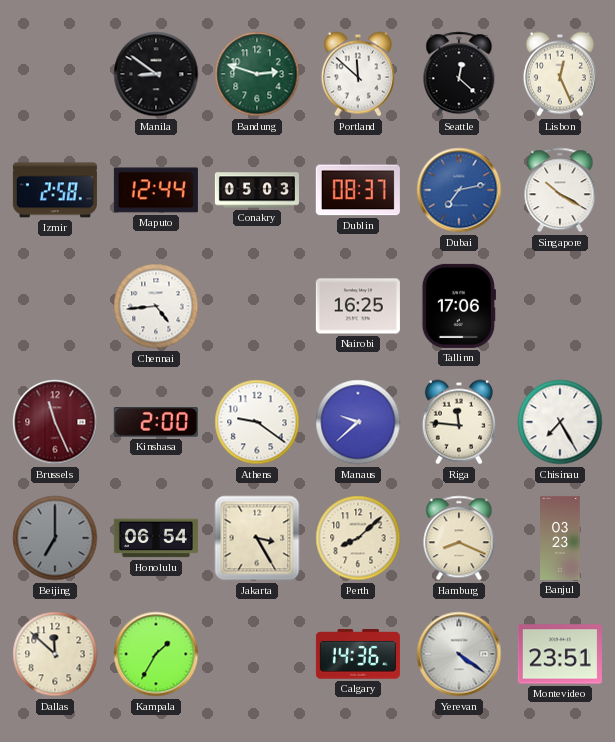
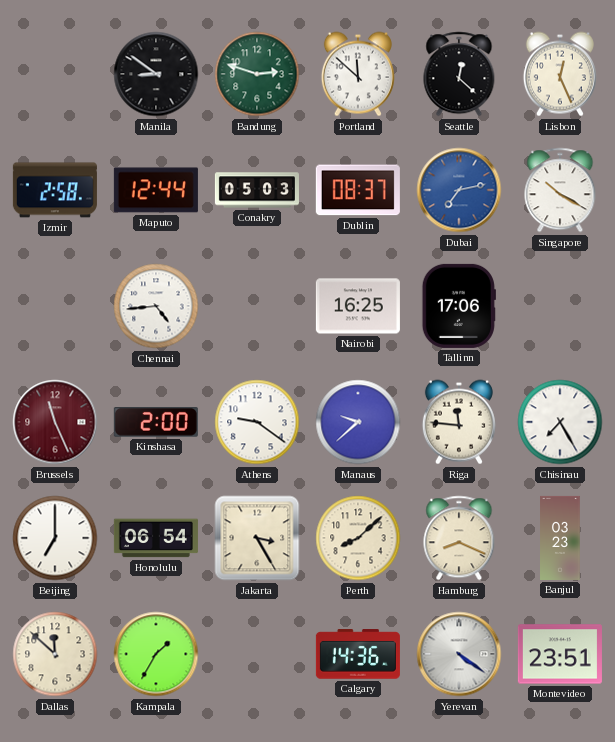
Beijing dial: grey -> white (55, 538)
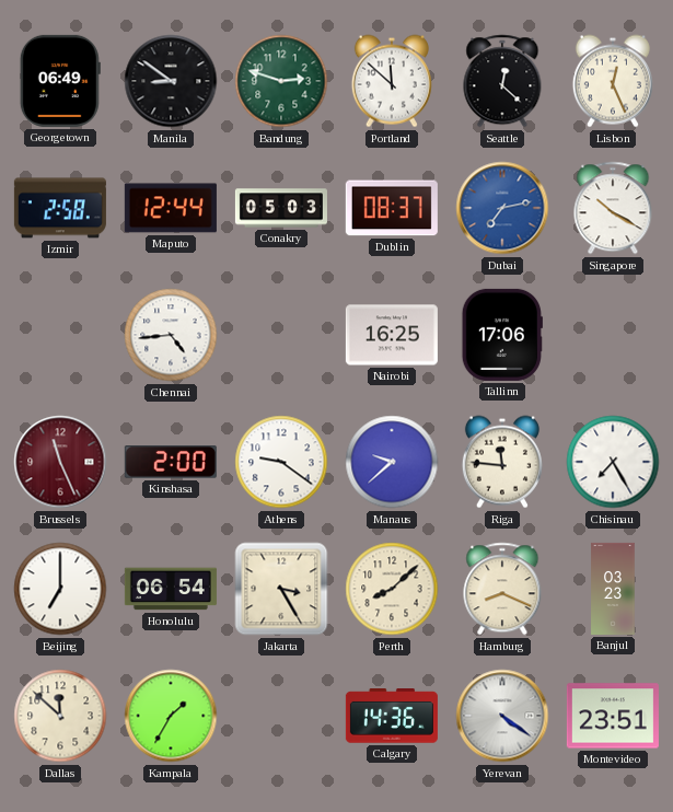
Georgetown: none -> 06:49 (60, 81)
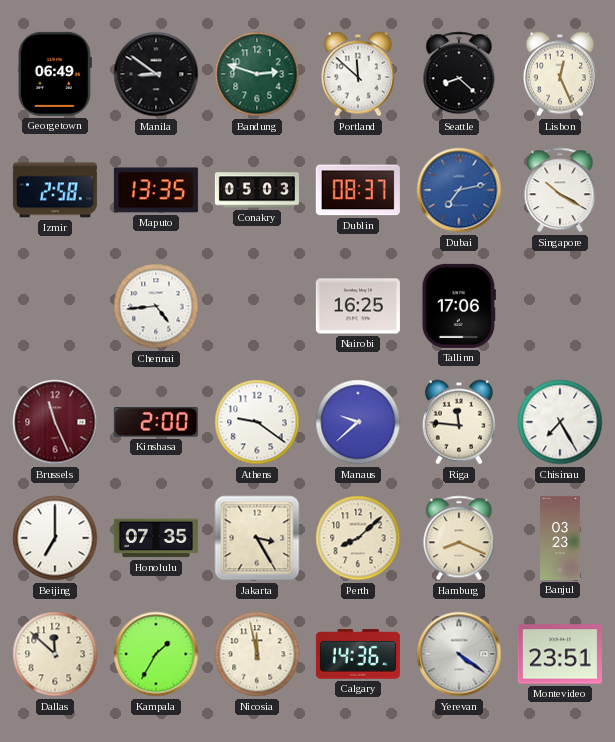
Seattle: 12:22 -> 8:22 (459, 74)
Maputo: 12:44 -> 13:35 (156, 190)
Honolulu: 06:54 -> 07:35 (156, 538)
Nicosia: none -> 11:58 (257, 654)
